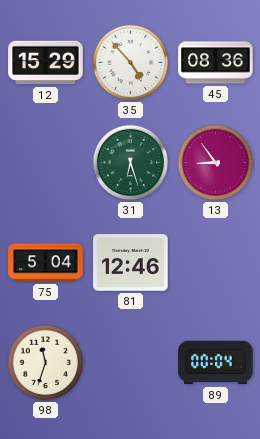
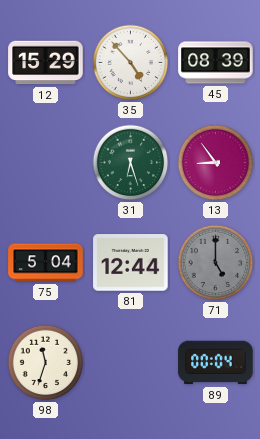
45: 08:36 -> 08:39 (216, 63)
81: 12:46 -> 12:44 (131, 263)
71: none -> 5:00 (216, 263)
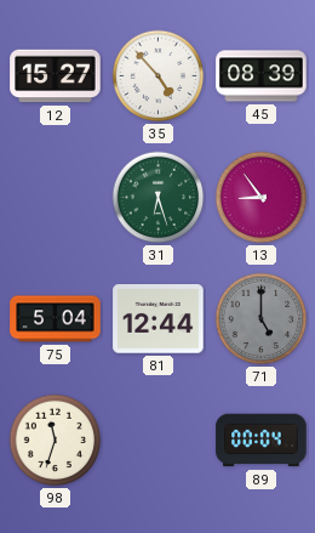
12: 15:29 -> 15:27 (56, 76)
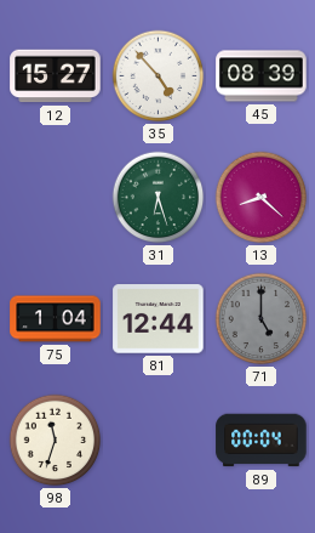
13: 8:54 -> 8:22 (262, 198)
75: 5:04 -> 1:04 (56, 319)
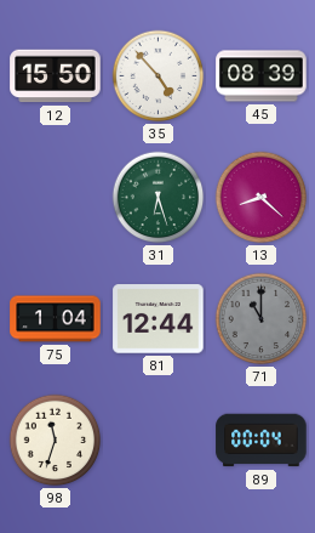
12: 15:27 -> 15:50 (56, 76)
71: 5:00 -> 11:00 (262, 319)
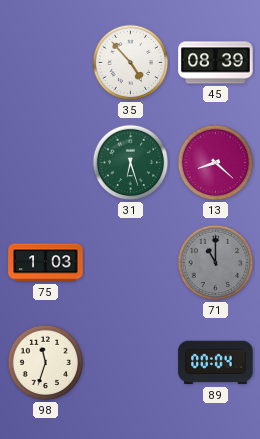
12: 15:50 -> none (56, 76)
75: 1:04 -> 1:03 (46, 263)
81: 12:44 -> none (159, 319)
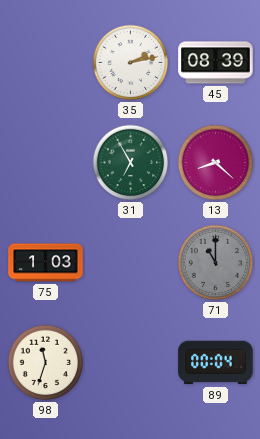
35: 4:53 -> 2:13 (131, 63)
31: 6:27 -> 6:55 (131, 163)
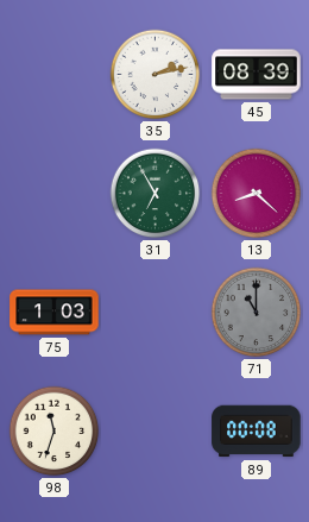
89: 00:04 -> 00:08 (257, 432)
